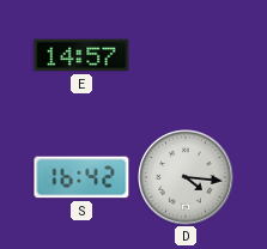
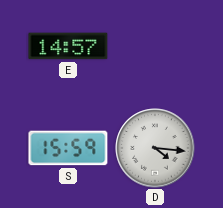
S: 16:42 -> 15:59 (68, 148)
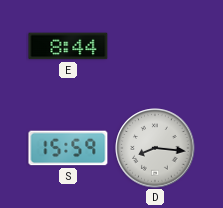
E: 14:57 -> 8:44 (68, 46)
D: 4:16 -> 8:16 (155, 148)
